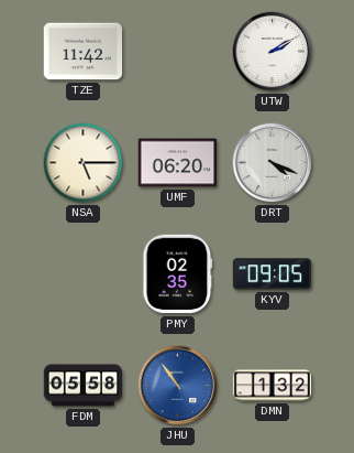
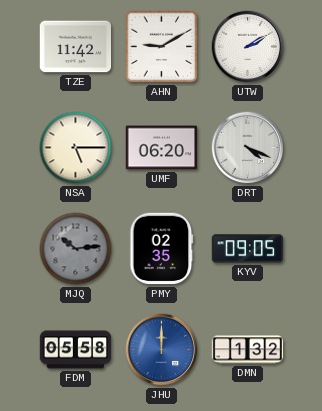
AHN: none -> 9:10 (162, 47)
MJQ: none -> 10:14 (76, 249)
JHU: 10:54 -> 12:00 (162, 350)
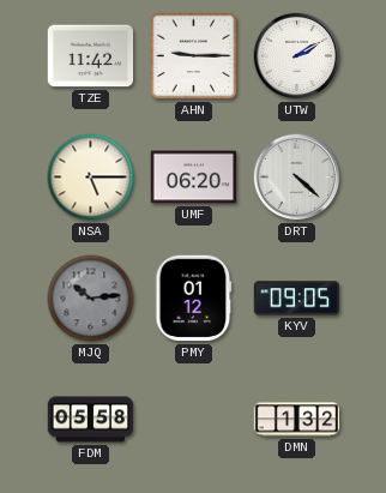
AHN: 9:10 -> 9:15 (194, 56)
DRT: 4:19 -> 4:22 (297, 178)
PMY: 02:35 -> 01:12 (194, 299)
JHU: 12:00 -> none (162, 350)
